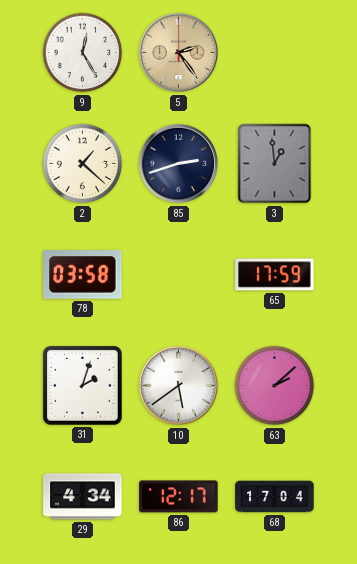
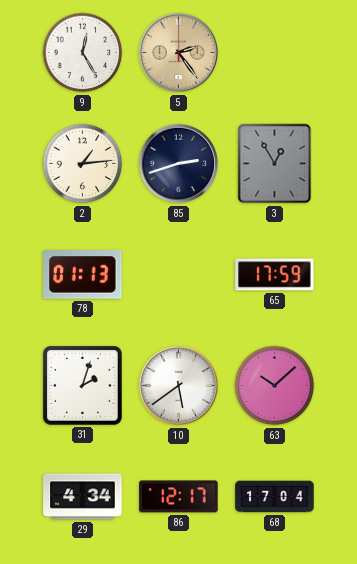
2: 1:22 -> 1:14 (83, 164)
3: 12:59 -> 12:55 (275, 164)
78: 03:58 -> 01:13 (83, 275)
63: 2:08 -> 10:08 (275, 386)
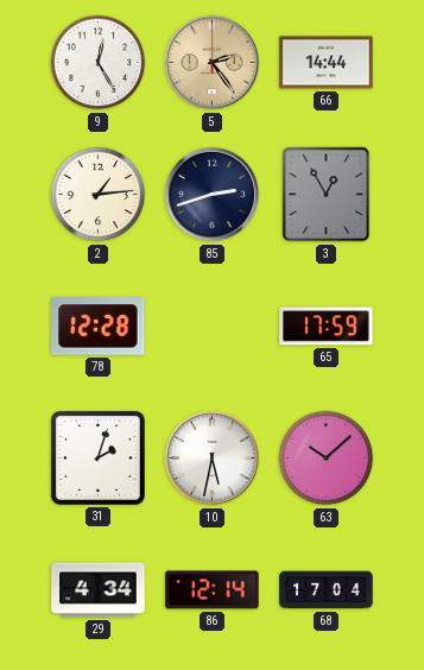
66: none -> 14:44 (327, 63)
78: 01:13 -> 12:28 (99, 327)
10: 5:39 -> 5:32 (213, 459)
86: 12:17 -> 12:14 (213, 590)
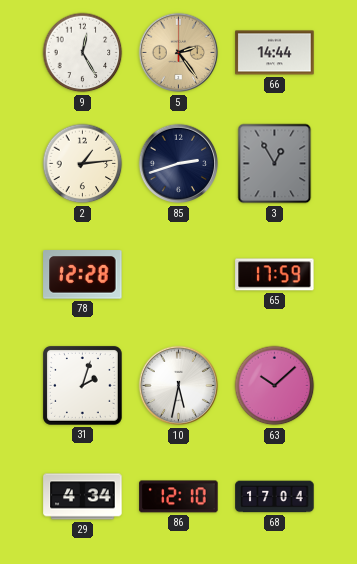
86: 12:14 -> 12:10 (179, 497)
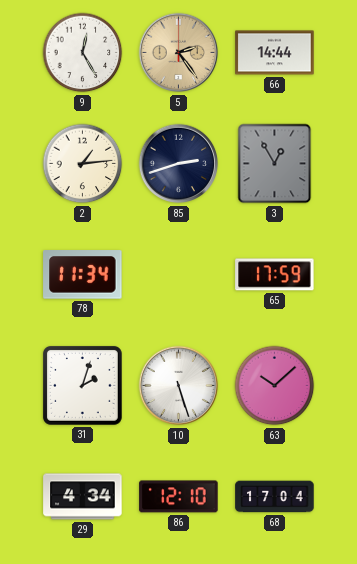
78: 12:28 -> 11:34 (83, 275)
10: 5:32 -> 5:27 (179, 386)
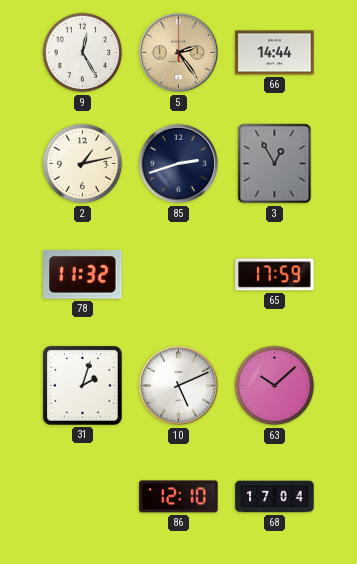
2: 1:14 -> 1:13 (83, 164)
78: 11:34 -> 11:32 (83, 275)
10: 5:27 -> 5:11 (179, 386)
29: 4:34 -> none (83, 497)
